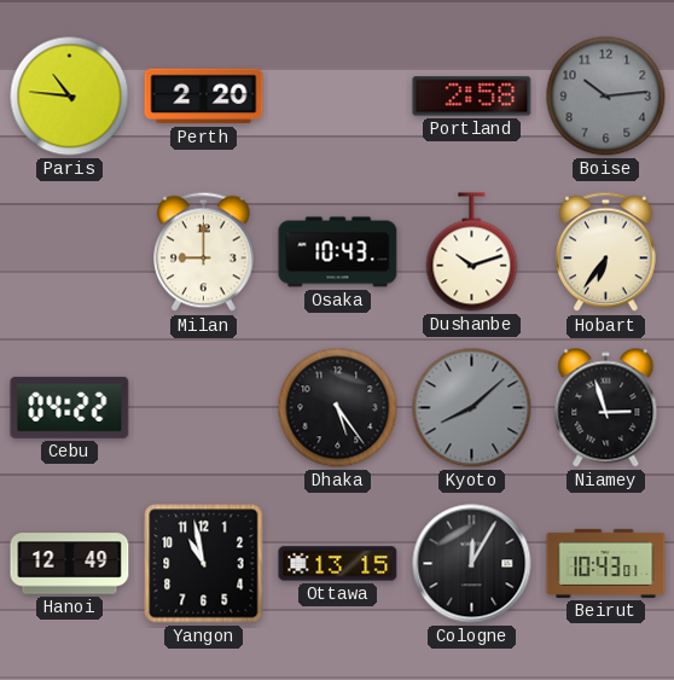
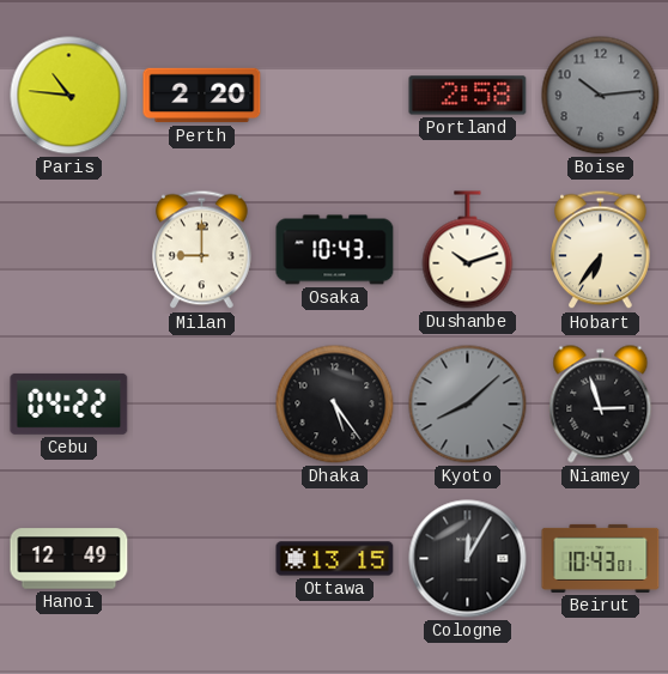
Yangon: 10:58 -> none (204, 564)
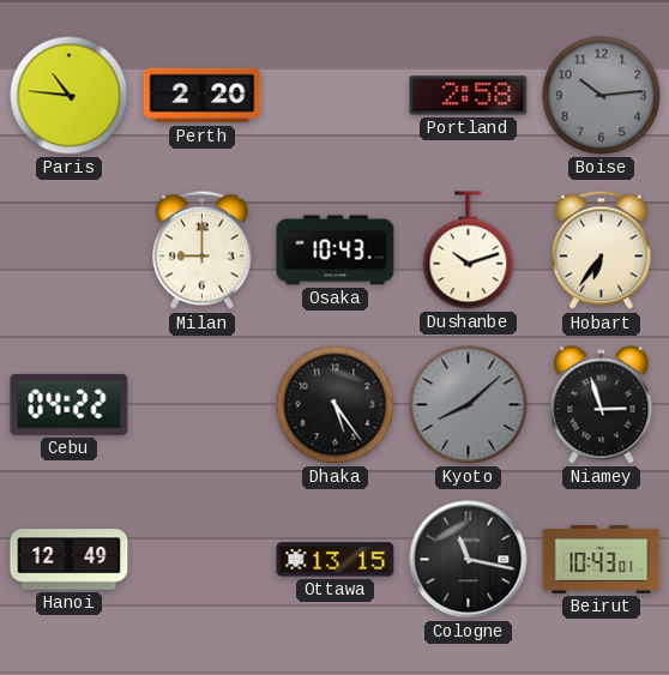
Cologne: 12:05 -> 11:17 (469, 560)
